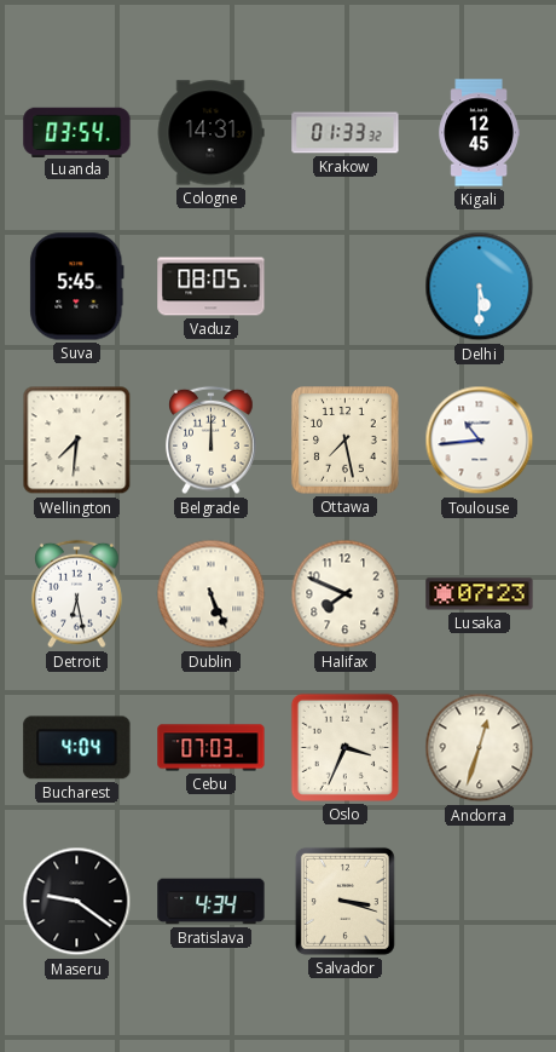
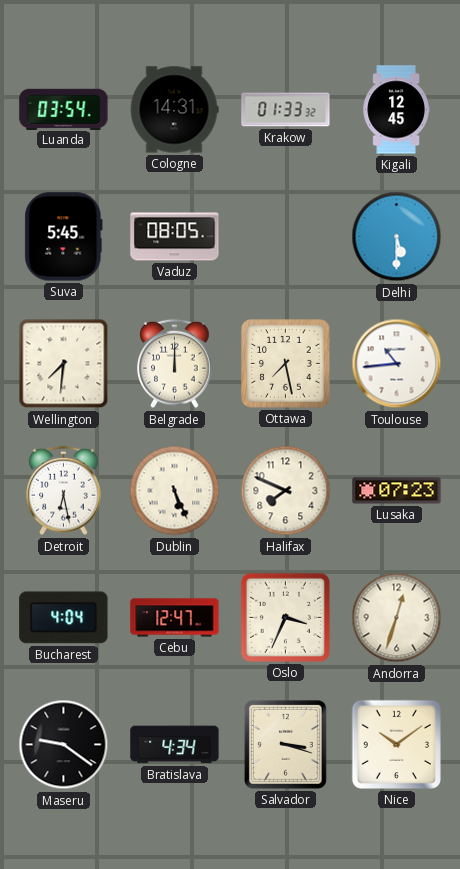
Cebu: 07:03 -> 12:47 (175, 618)
Nice: none -> 10:09 (396, 744)
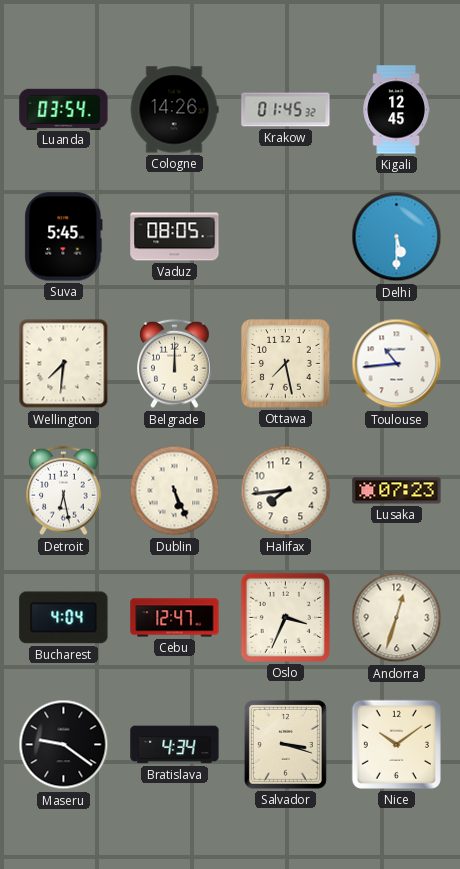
Cologne: 14:31 -> 14:26 (174, 110)
Krakow: 01:33 -> 01:45 (286, 110)
Halifax: 7:49 -> 7:44 (286, 491)
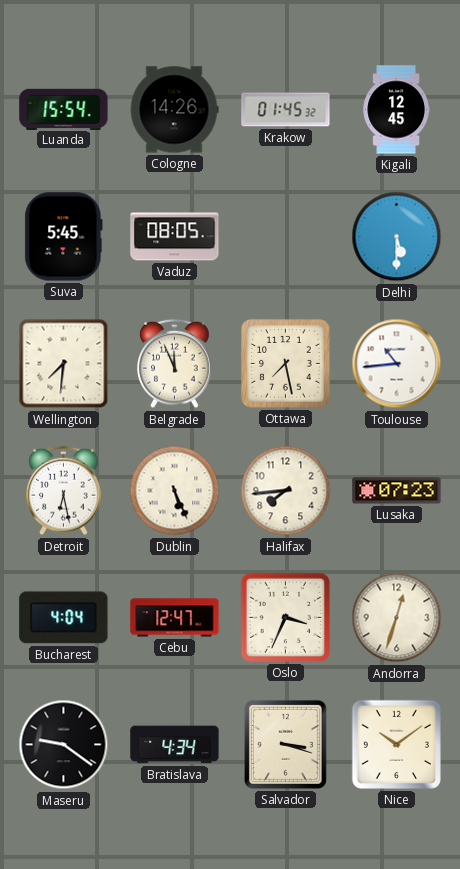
Luanda: 03:54 -> 15:54 (64, 109)
Belgrade: 12:00 -> 11:56 (175, 364)
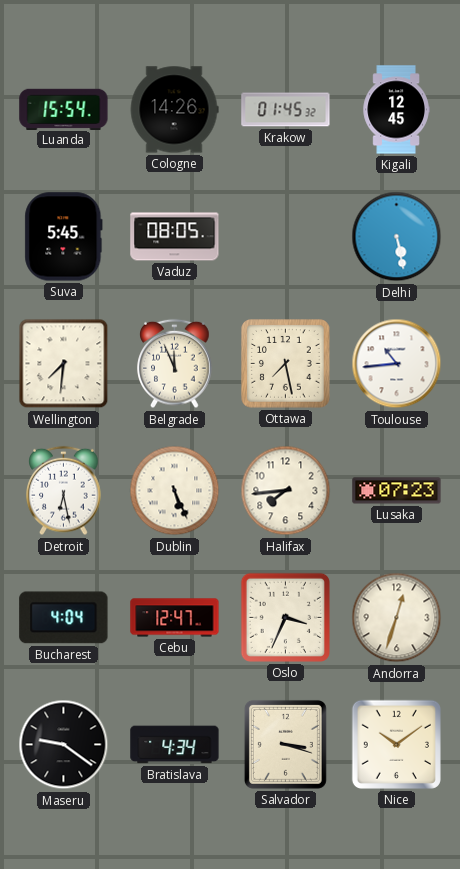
Delhi: 5:30 -> 5:28 (397, 237)
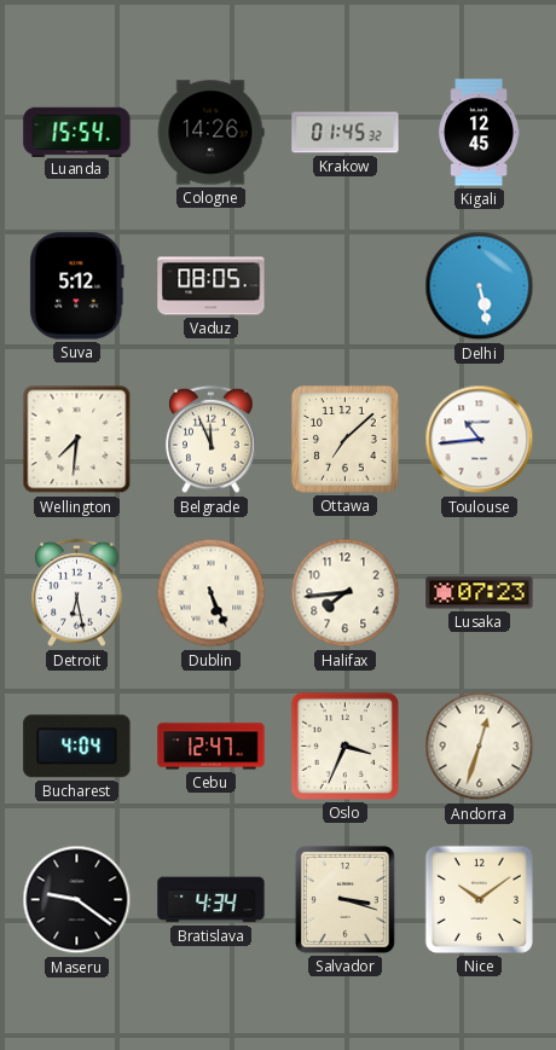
Suva: 5:45 -> 5:12 (77, 286)
Ottawa: 7:28 -> 7:08 (346, 440)
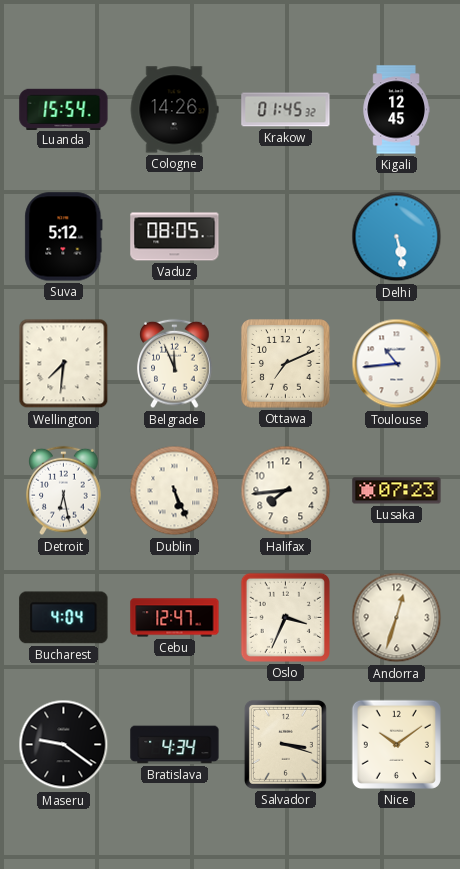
Ottawa: 7:08 -> 7:11 (286, 364)
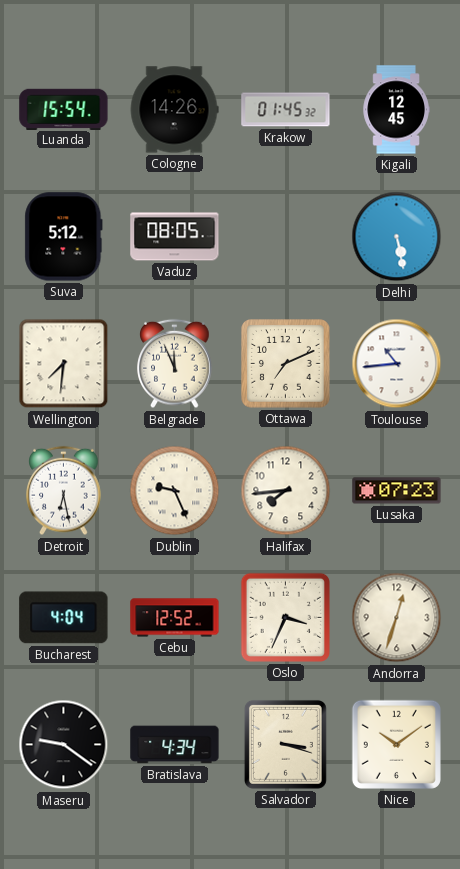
Dublin: 5:26 -> 9:26 (175, 491)
Cebu: 12:47 -> 12:52 (175, 618)
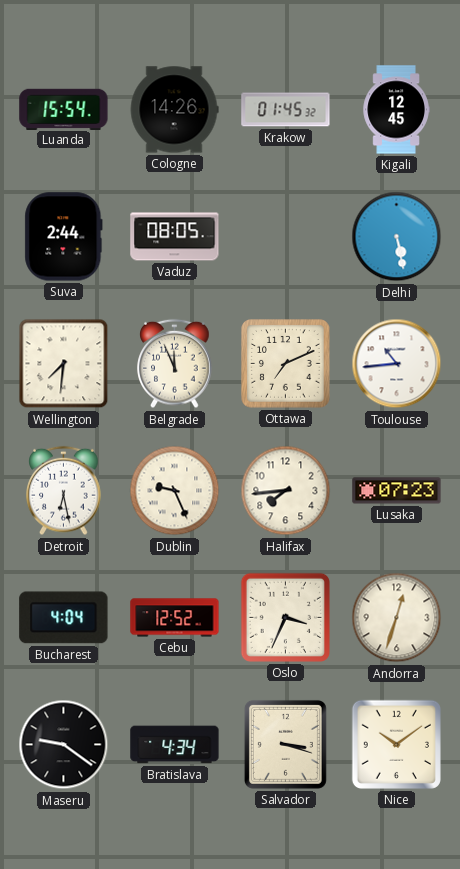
Suva: 5:12 -> 2:44 (64, 237)
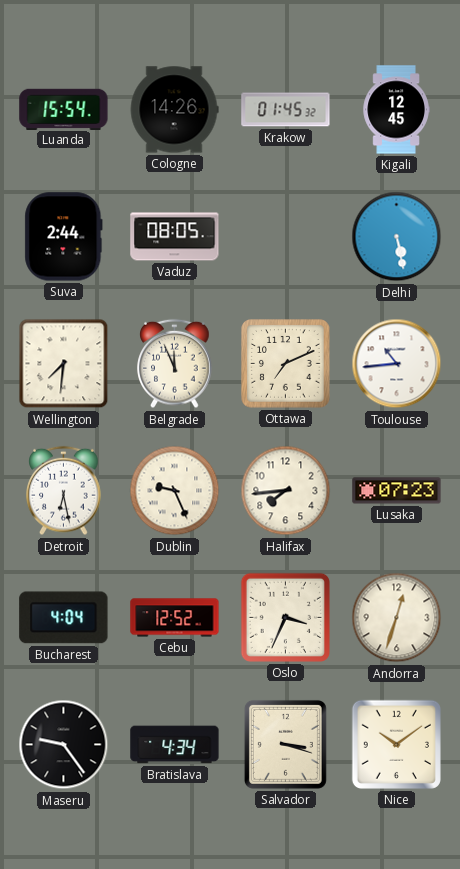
Maseru: 9:21 -> 9:24 (64, 745)
